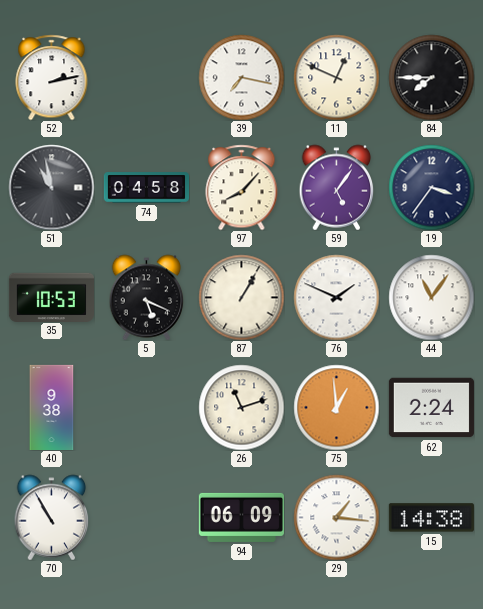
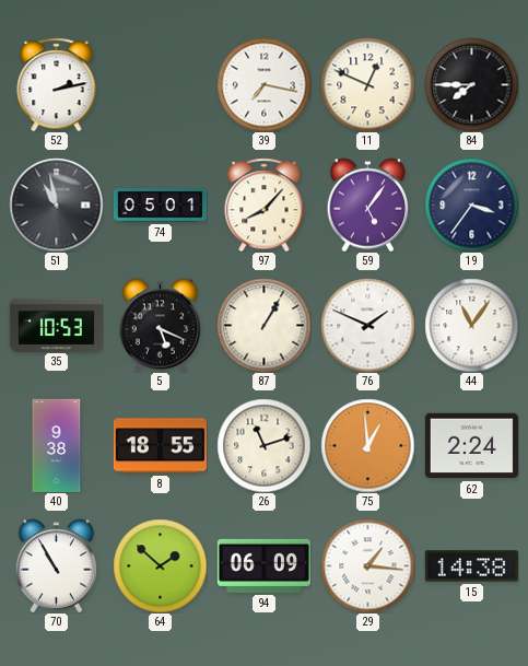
74: 04:58 -> 05:01 (160, 206)
8: none -> 18:55 (160, 446)
64: none -> 1:52 (160, 565)
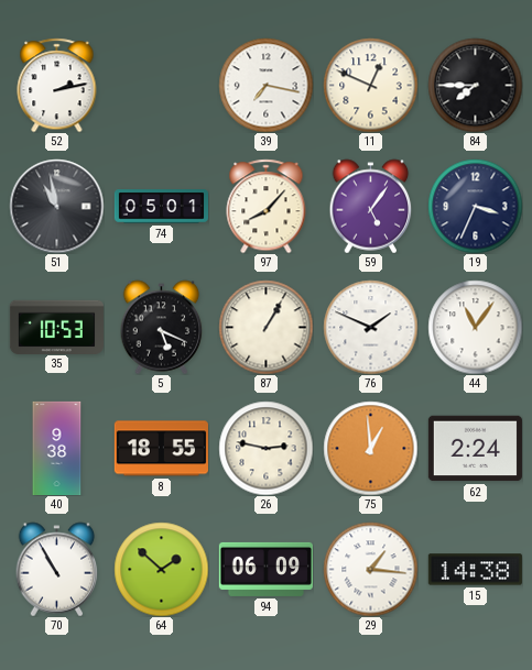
19: 3:36 -> 3:34 (475, 206)
26: 11:12 -> 2:47 (265, 448)
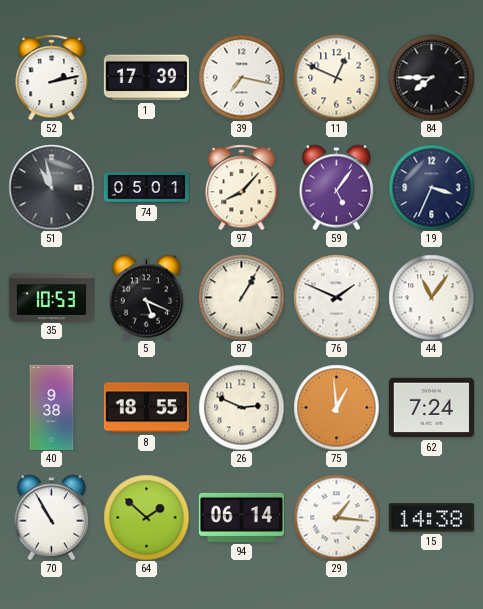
1: none -> 17:39 (146, 78)
26: 2:47 -> 2:49 (241, 407)
62: 2:24 -> 7:24 (431, 408)
94: 06:09 -> 06:14 (241, 517)
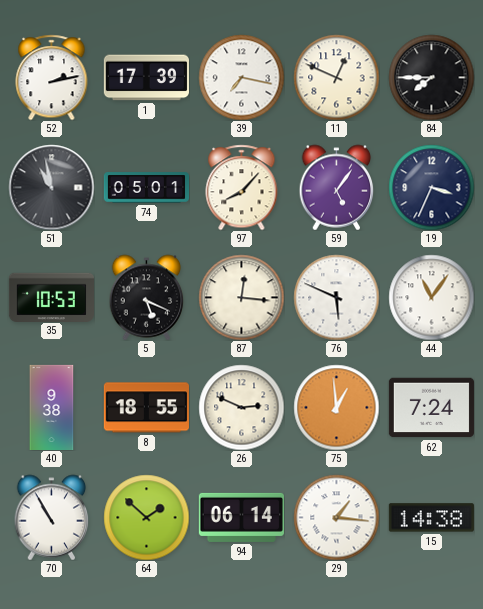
87: 1:05 -> 12:16 (241, 297)
76: 1:49 -> 5:49 (336, 297)
